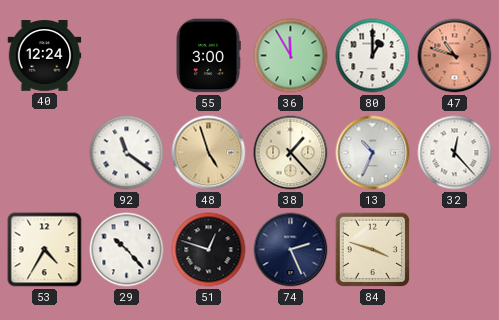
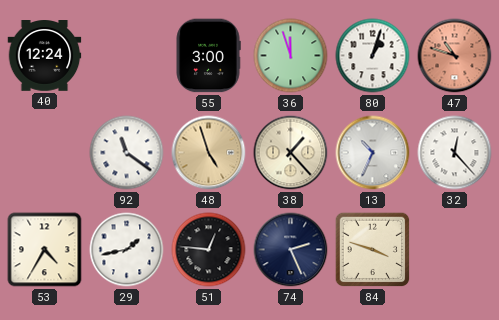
36: 11:55 -> 11:57 (291, 56)
80: 1:00 -> 1:03 (373, 56)
29: 10:23 -> 1:43 (127, 250)
51: 12:48 -> 12:46 (209, 250)
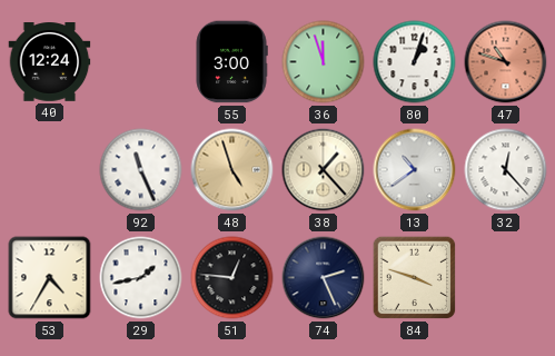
92: 11:21 -> 11:26 (141, 170)
13: 10:34 -> 10:39 (415, 170)
